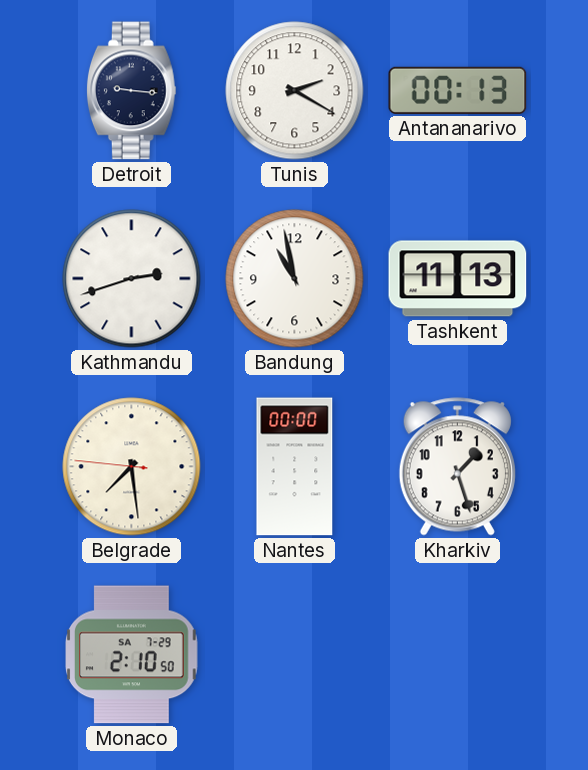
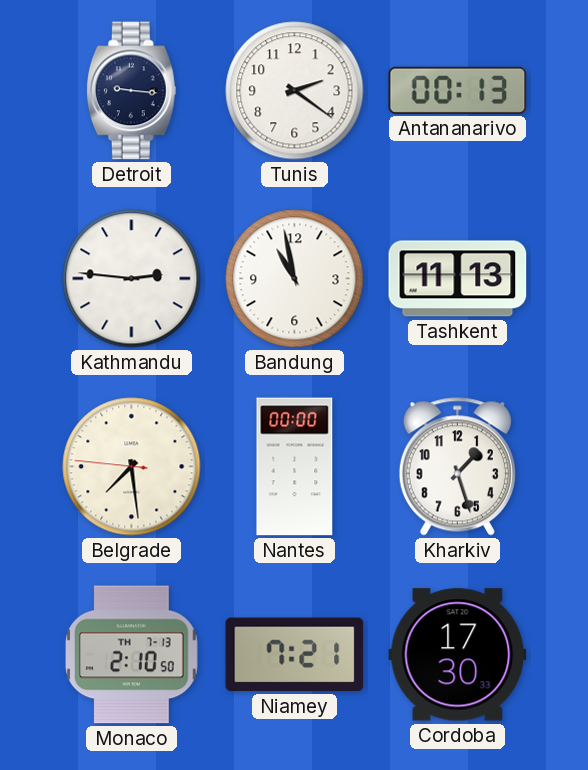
Tunis: 2:20 -> 2:21 (295, 91)
Kathmandu: 2:42 -> 2:46 (132, 279)
Monaco date: SA 7-29 -> TH 7-13 (132, 655)
Niamey: none -> 7:21 (295, 655)
Cordoba: none -> 17:30 (458, 655)
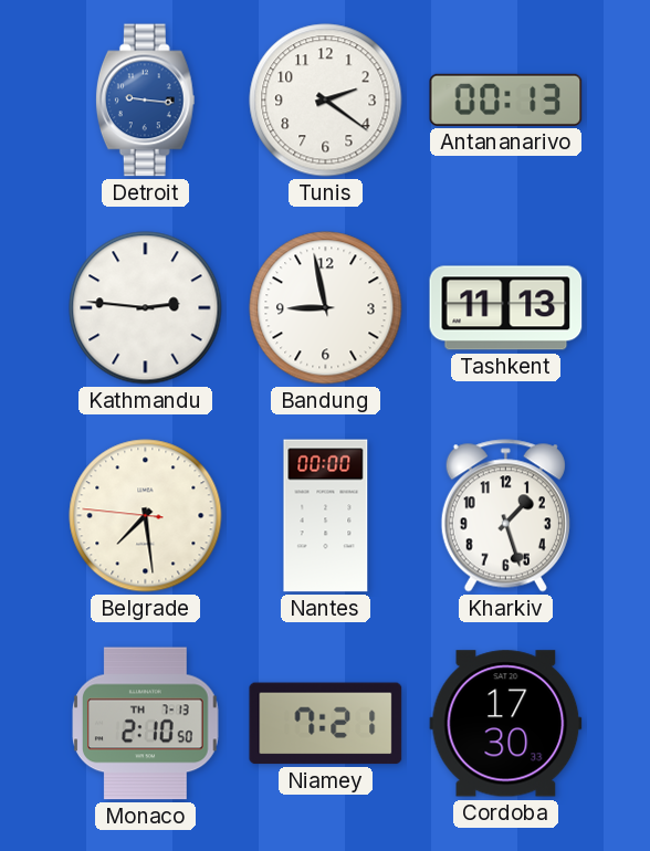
Detroit dial: navy -> blue (145, 101)
Bandung: 10:58 -> 8:58 (326, 308)
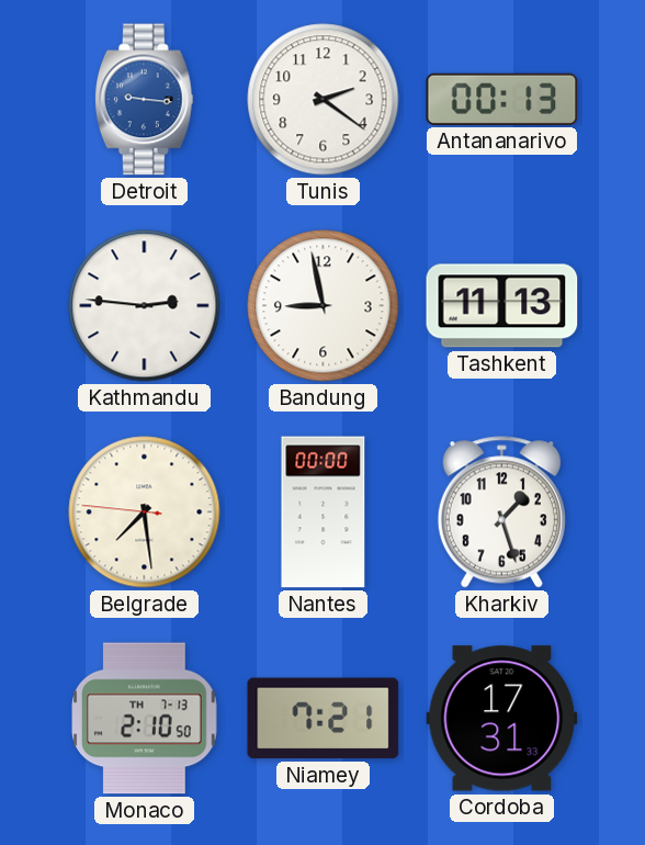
Cordoba: 17:30 -> 17:31 (502, 719)
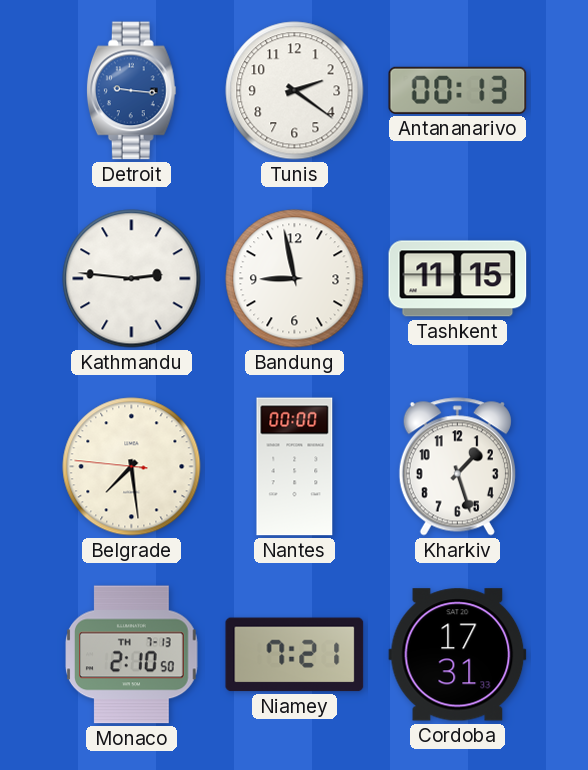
Tashkent: 11:13 -> 11:15 (458, 279)
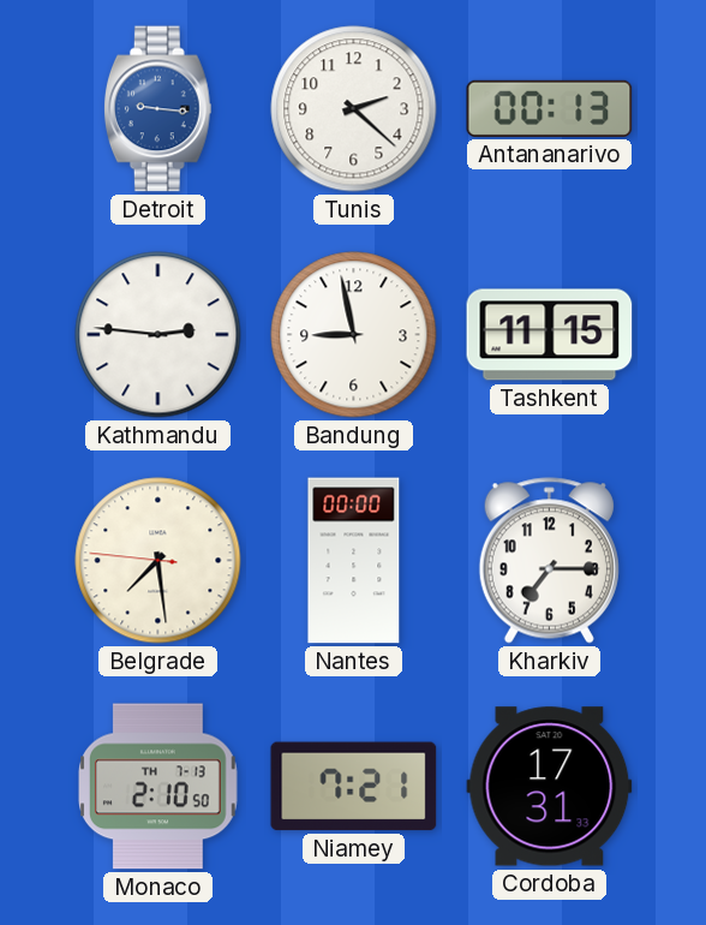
Tunis: 2:21 -> 2:22 (354, 109)
Kharkiv: 1:27 -> 7:15 (549, 561)
